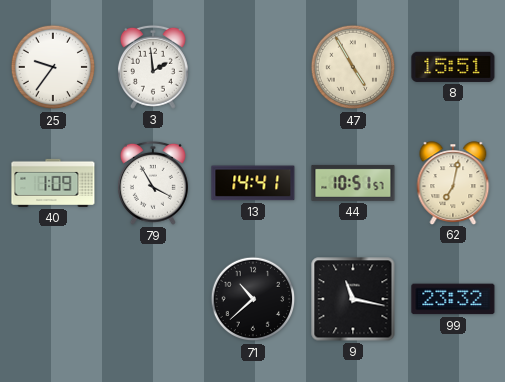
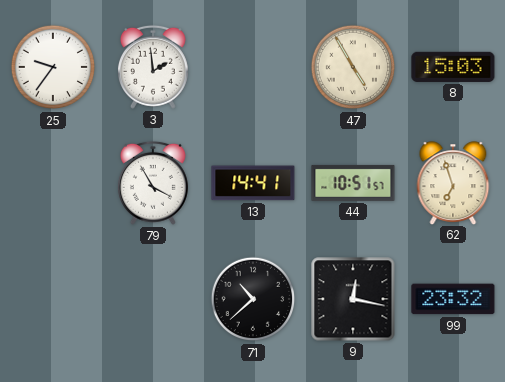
8: 15:51 -> 15:03 (453, 67)
40: 1:09 -> none (53, 183)
62: 7:02 -> 6:57 (453, 183)
9: 11:17 -> 12:17 (353, 299)
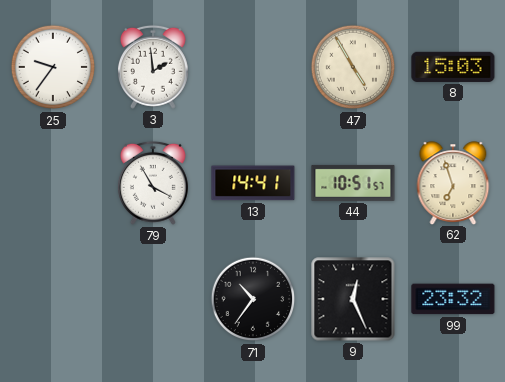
71: 10:38 -> 10:36 (253, 299)
9: 12:17 -> 12:26 (353, 299)
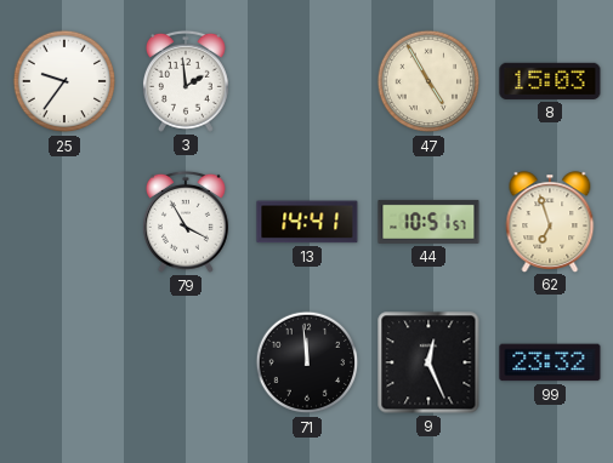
71: 10:36 -> 11:59 (307, 362)
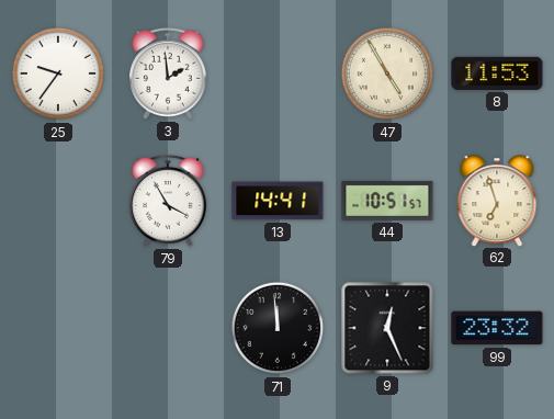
8: 15:03 -> 11:53 (497, 73)
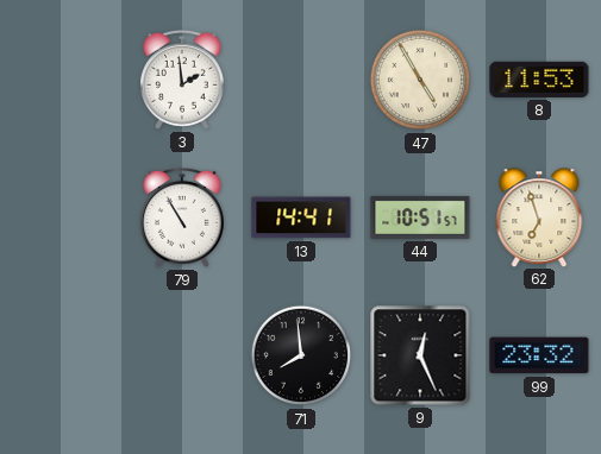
25: 9:36 -> none (58, 73)
79: 3:55 -> 10:55 (182, 217)
71: 11:59 -> 7:59 (301, 355)
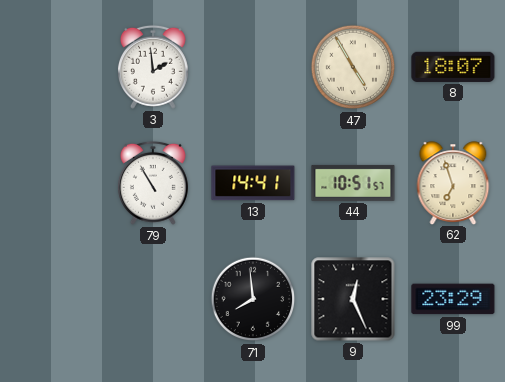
8: 11:53 -> 18:07 (453, 67)
99: 23:32 -> 23:29 (453, 299)
